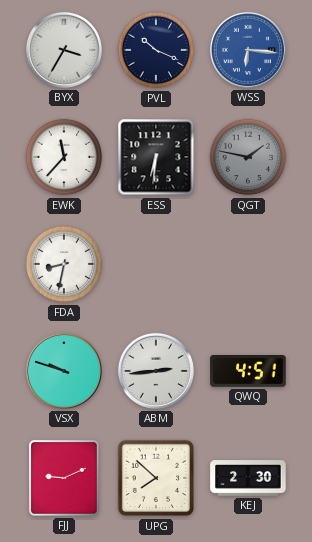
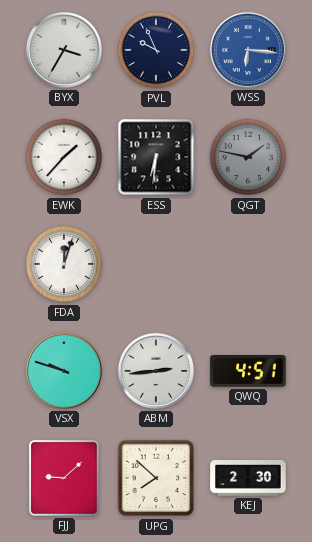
PVL: 10:19 -> 9:56 (156, 50)
EWK: 11:37 -> 1:37 (64, 157)
FDA: 8:32 -> 12:03 (64, 264)
FJJ: 9:11 -> 9:08 (64, 478)
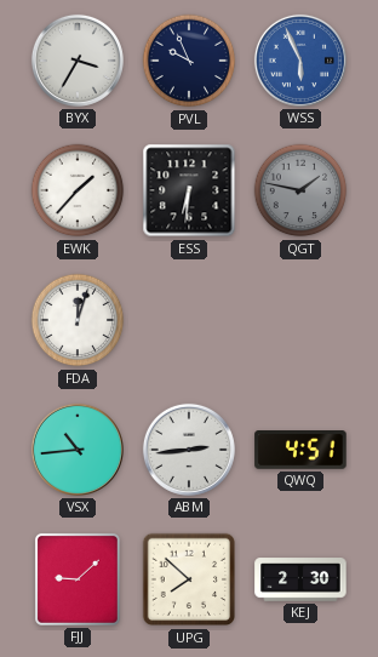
WSS: 6:16 -> 5:56 (300, 61)
VSX: 9:48 -> 10:44 (78, 450)
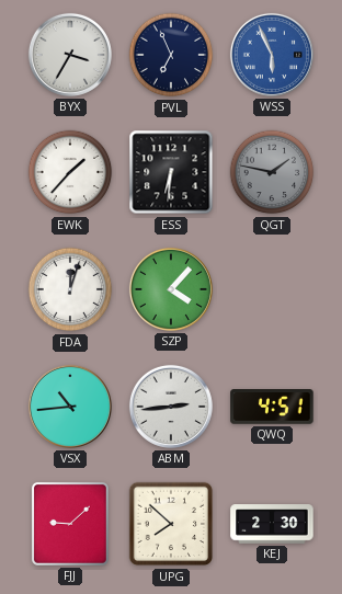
PVL: 9:56 -> 6:56 (171, 55)
SZP: none -> 4:07 (171, 289)
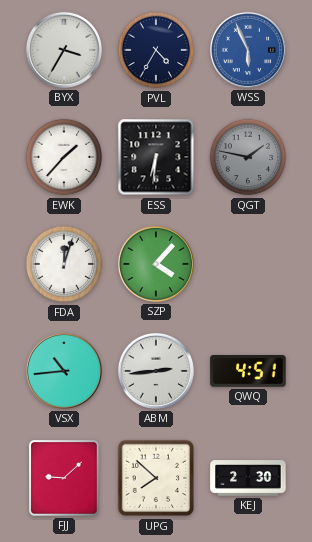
PVL: 6:56 -> 4:35 (156, 50)
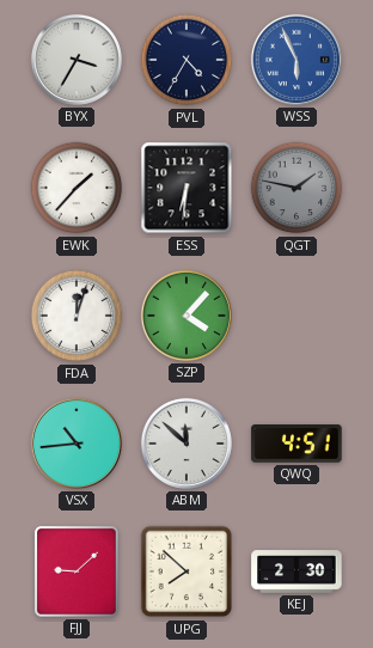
ABM: 2:44 -> 11:52 (186, 444)
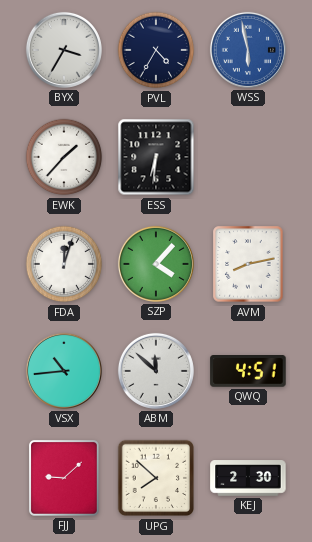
WSS: 5:56 -> 5:58 (248, 50)
QGT: 1:47 -> none (296, 188)
AVM: none -> 8:13 (248, 264)
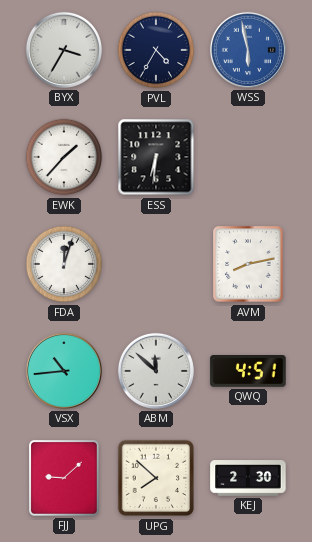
SZP: 4:07 -> none (156, 264)
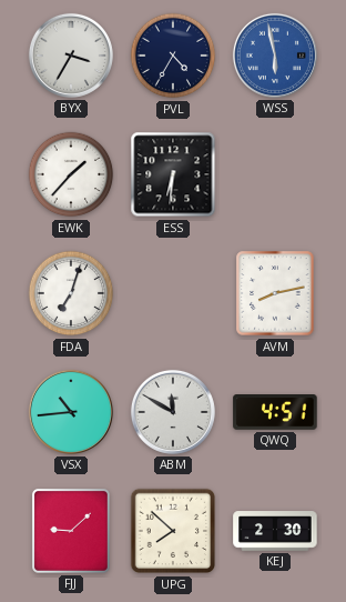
FDA: 12:03 -> 7:03 (71, 293)
ABM: 11:52 -> 11:50 (173, 412)
